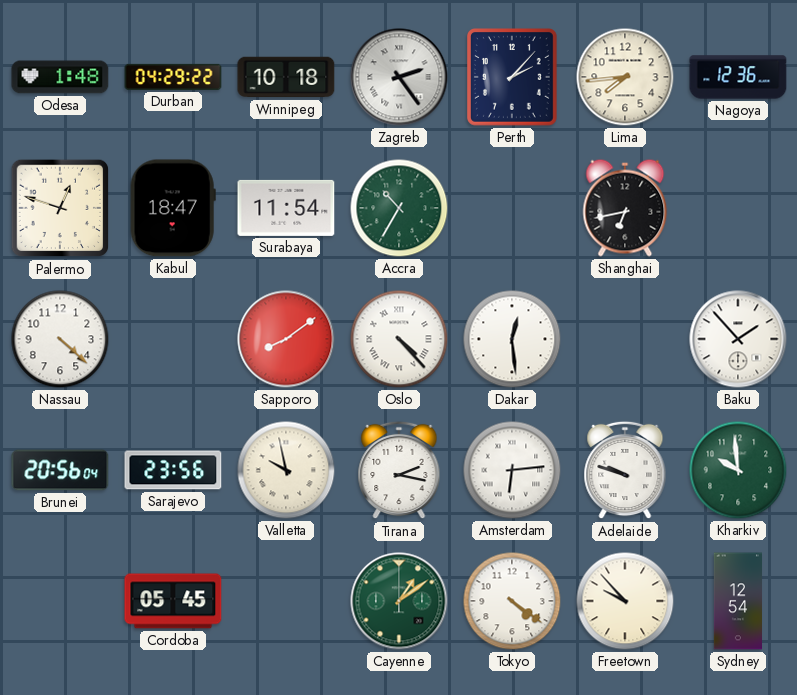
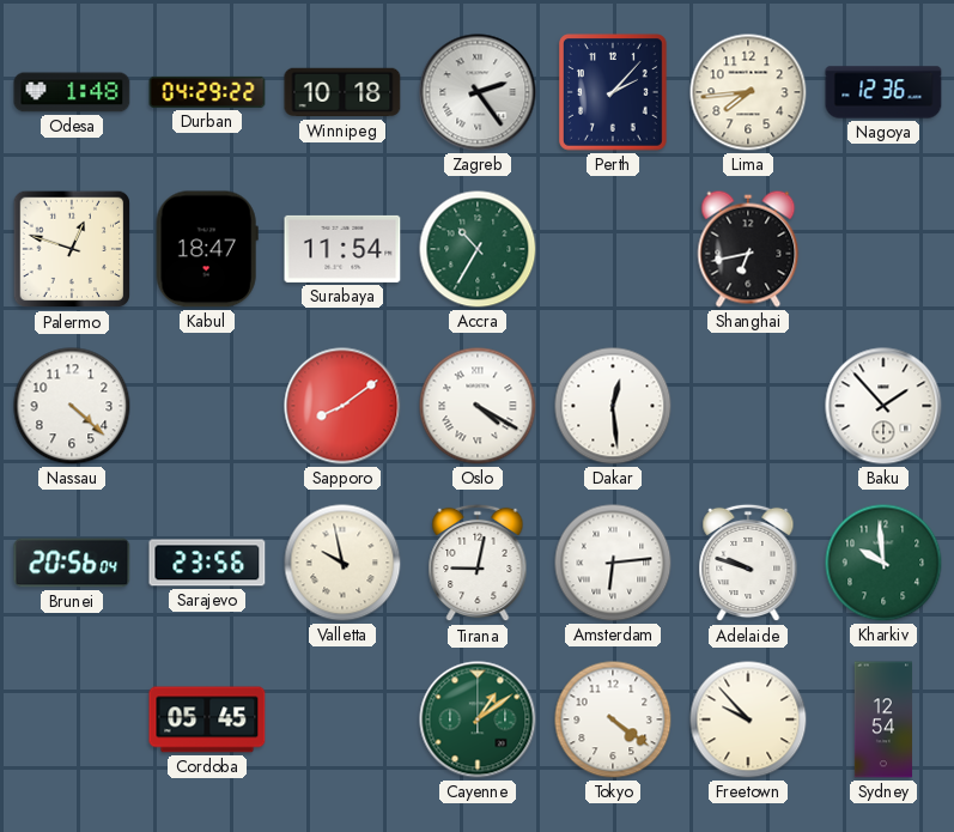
Oslo: 4:23 -> 4:20 (478, 406)
Tirana: 2:17 -> 9:02 (478, 563)
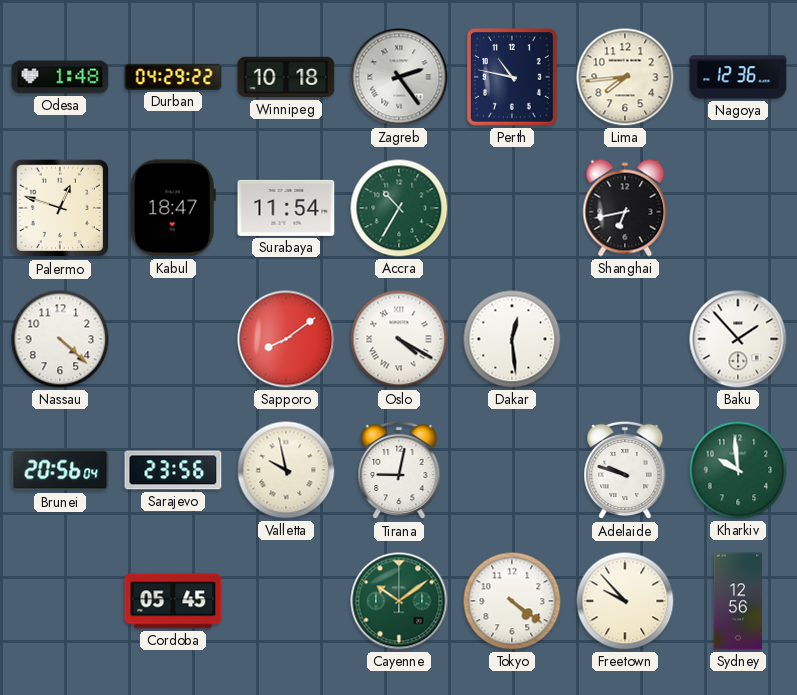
Perth: 2:07 -> 10:47 (513, 78)
Amsterdam: 6:14 -> none (613, 563)
Cayenne: 1:09 -> 10:09 (399, 601)
Sydney: 12:54 -> 12:56 (737, 601)
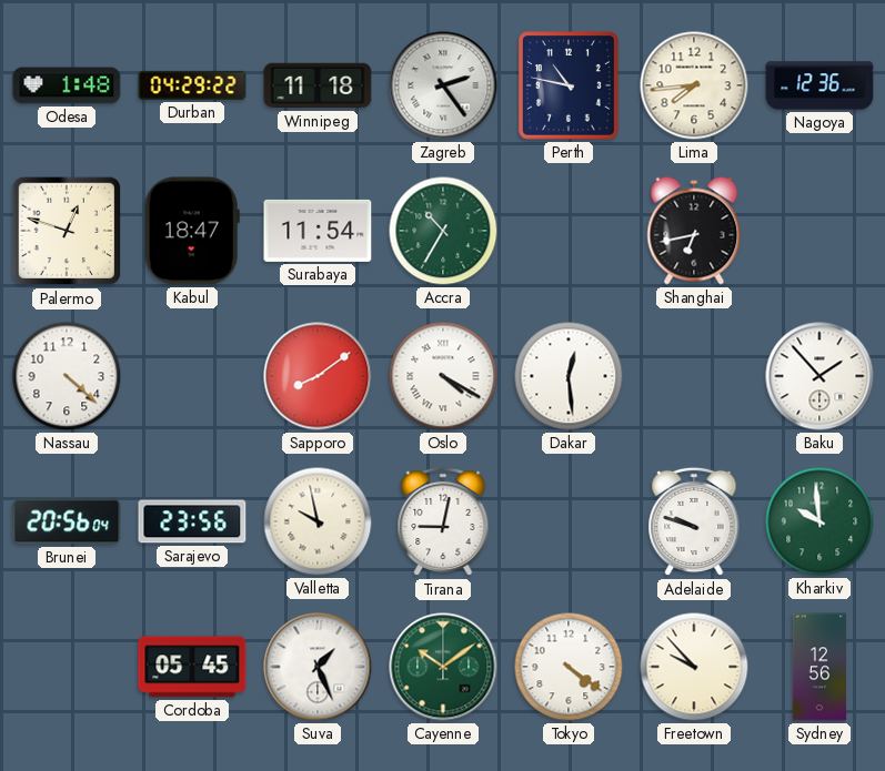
Winnipeg: 10:18 -> 11:18 (318, 85)
Suva: none -> 1:26 (318, 667)
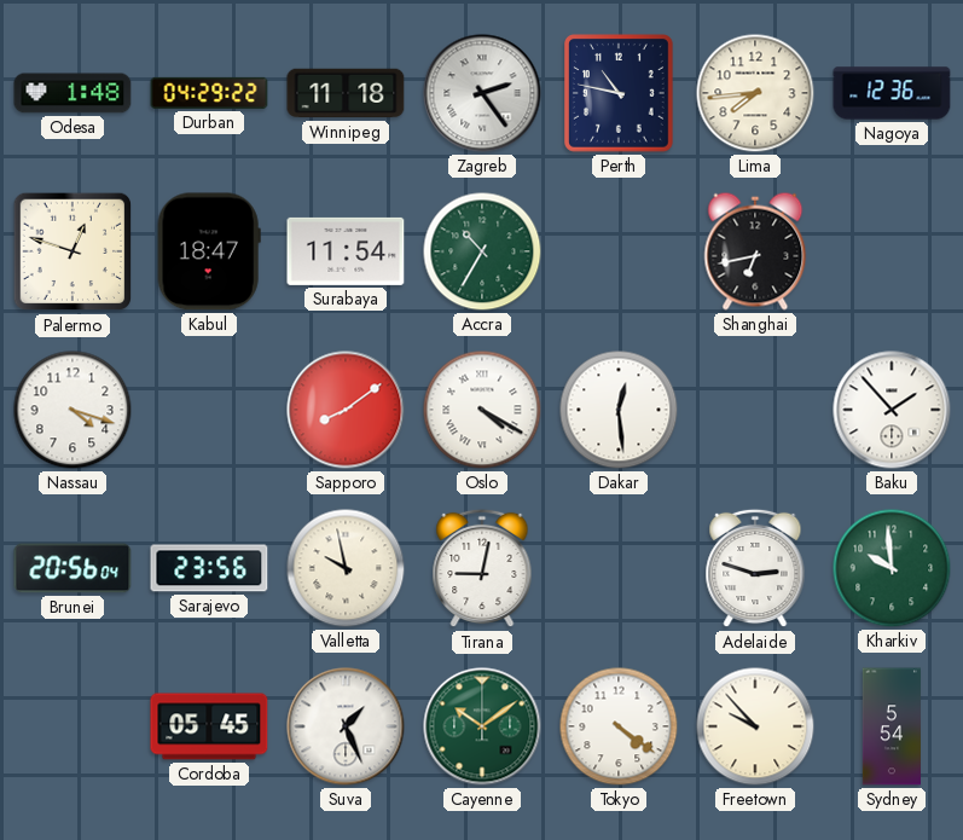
Nassau: 4:22 -> 4:18 (72, 410)
Adelaide: 9:48 -> 2:48 (755, 568)
Sydney: 12:56 -> 5:54 (891, 726)
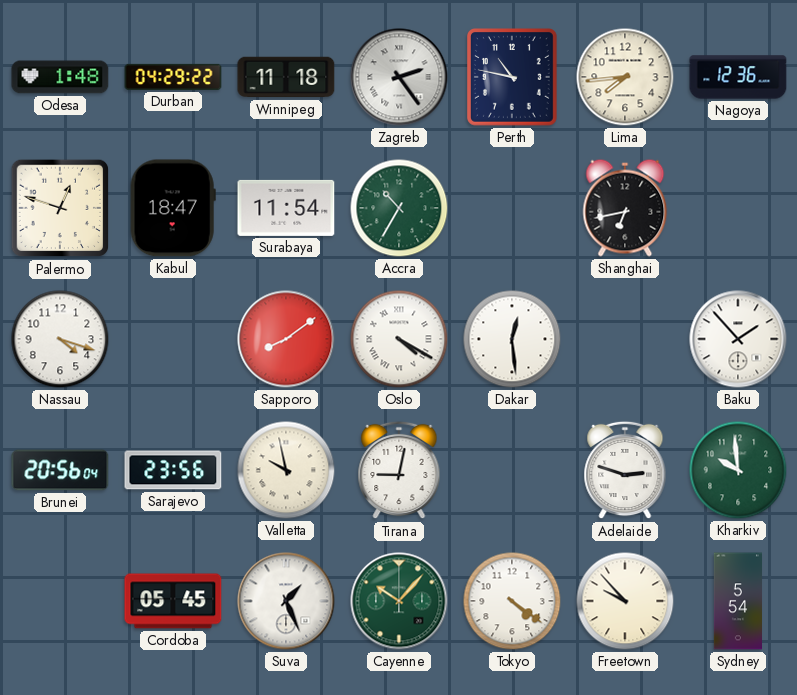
Cayenne: 10:09 -> 10:07 (399, 601)
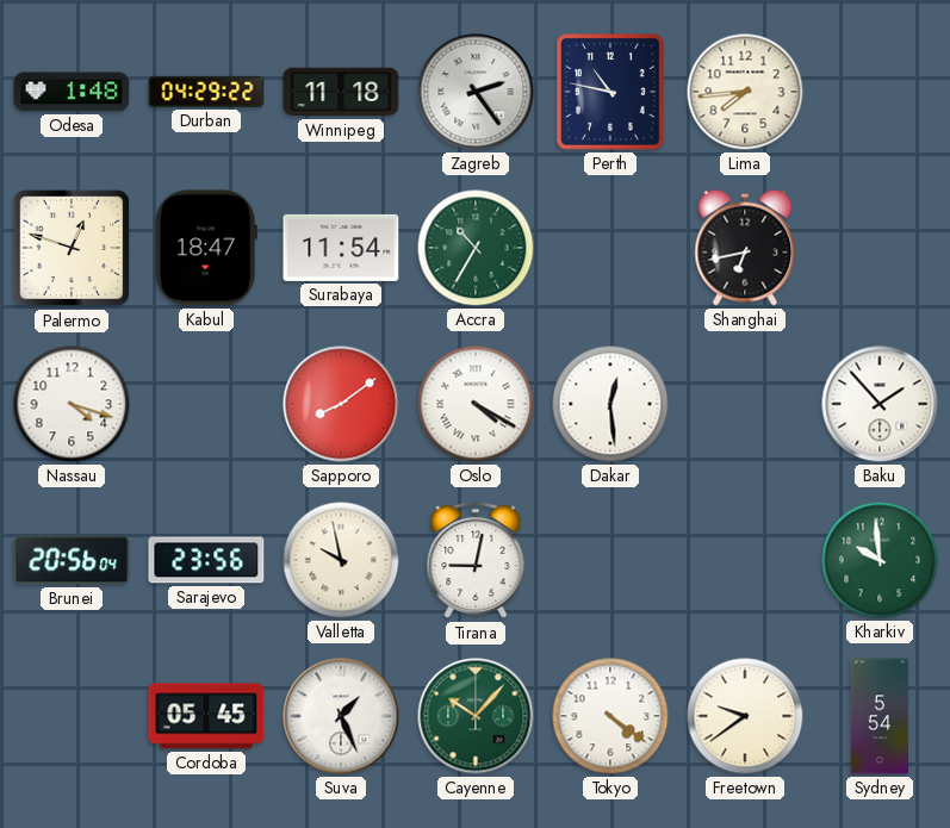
Nagoya: 12:36 -> none (738, 77)
Adelaide: 2:48 -> none (625, 470)
Freetown: 9:53 -> 9:39 (745, 716)
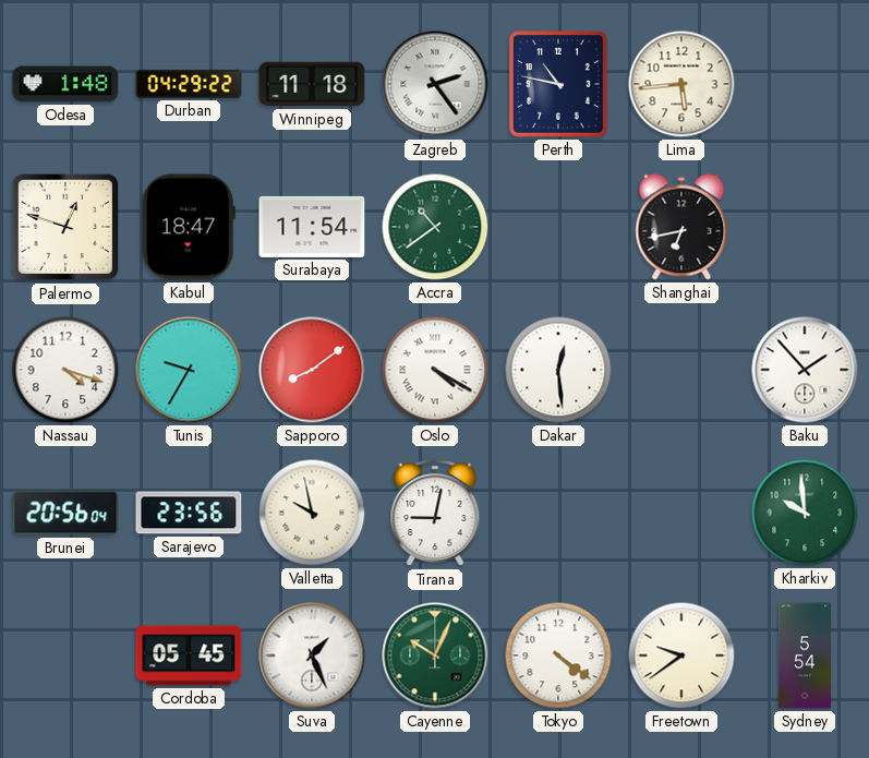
Lima: 7:44 -> 5:44 (681, 84)
Accra: 10:35 -> 10:39 (435, 227)
Tunis: none -> 9:35 (189, 370)
Cayenne: 10:07 -> 10:04 (435, 655)
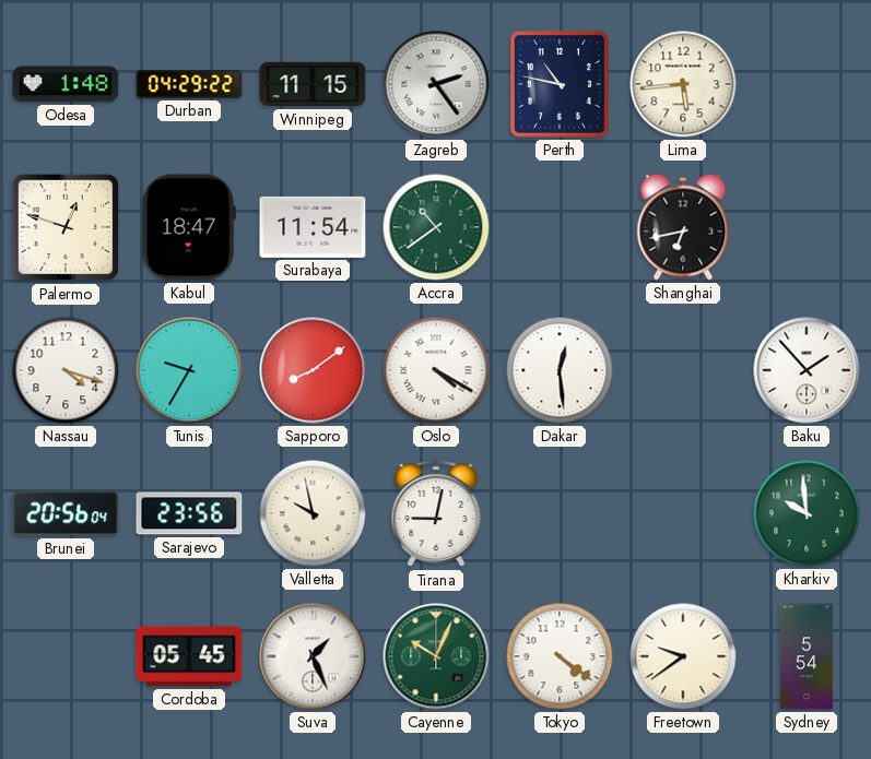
Winnipeg: 11:18 -> 11:15 (313, 84)
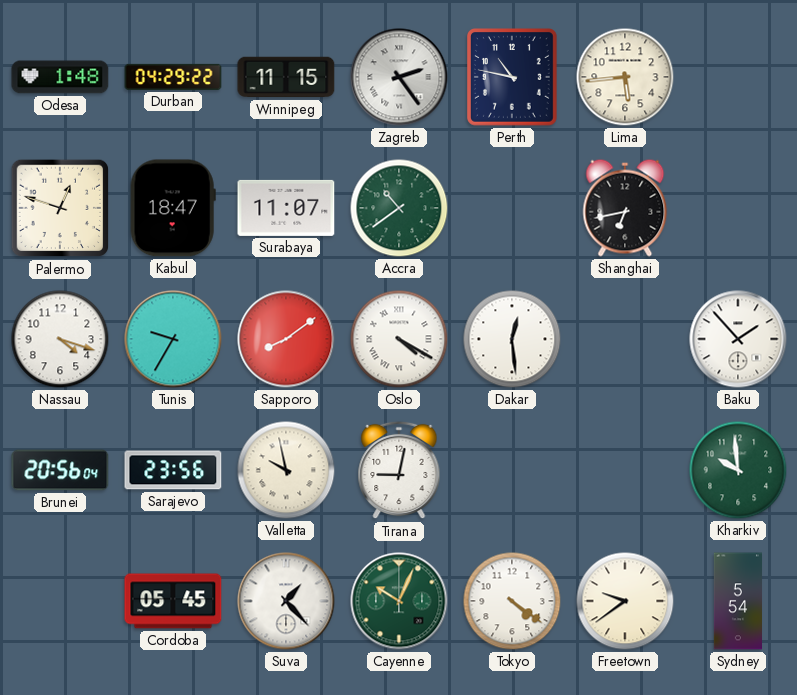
Surabaya: 11:54 -> 11:07 (286, 208)
Suva: 1:26 -> 1:23 (286, 601)
